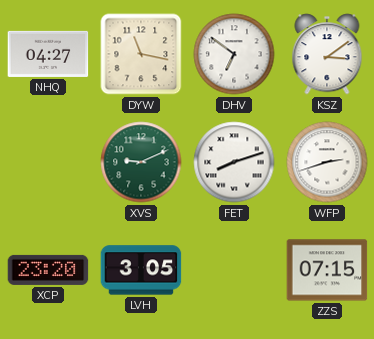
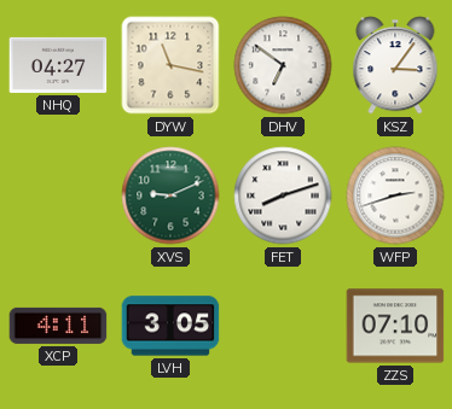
KSZ: 3:09 -> 3:06 (395, 65)
XCP: 23:20 -> 4:11 (58, 326)
ZZS: 07:15 -> 07:10 (395, 326)
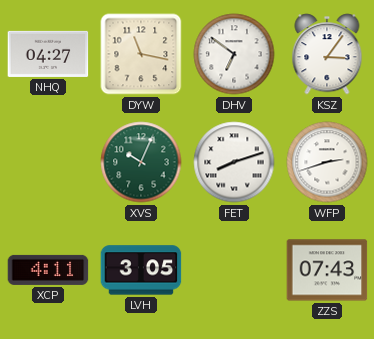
XVS: 9:11 -> 10:04 (141, 162)
ZZS: 07:10 -> 07:43 (327, 270)
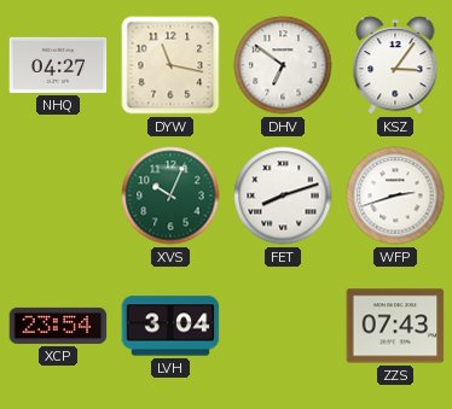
XCP: 4:11 -> 23:54 (58, 326)
LVH: 3:05 -> 3:04 (170, 326)
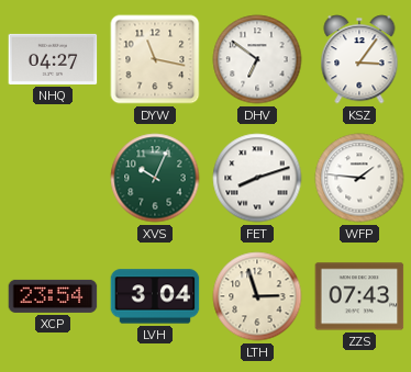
WFP: 2:42 -> 1:46 (359, 178)
LTH: none -> 2:57 (257, 296)
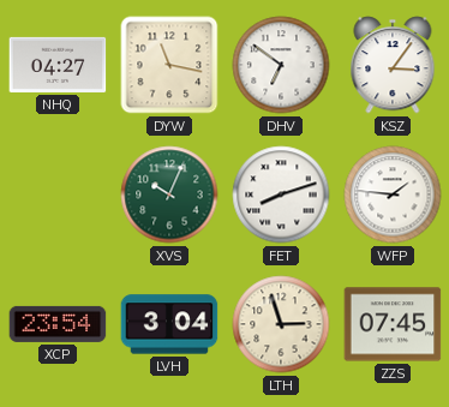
ZZS: 07:43 -> 07:45 (393, 324)
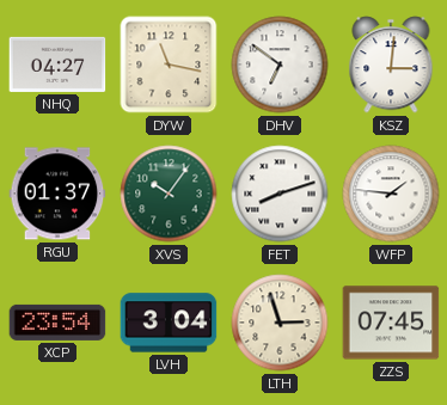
KSZ: 3:06 -> 3:01 (391, 65)
RGU: none -> 01:37 (57, 194)
XVS: 10:04 -> 10:06 (169, 194)
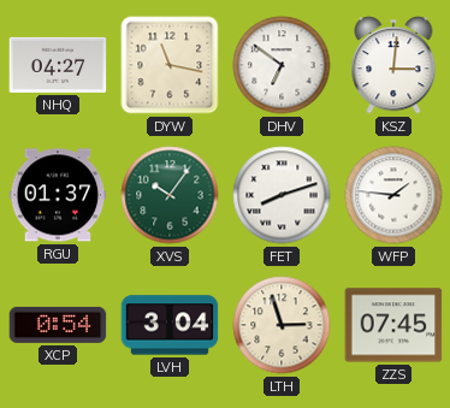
XCP: 23:54 -> 0:54 (58, 325)
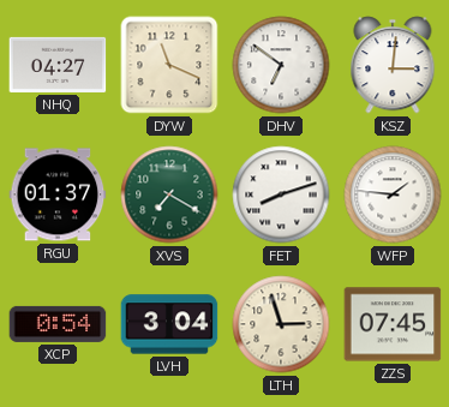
DYW: 11:17 -> 11:19 (169, 65)
XVS: 10:06 -> 7:20 (169, 194)
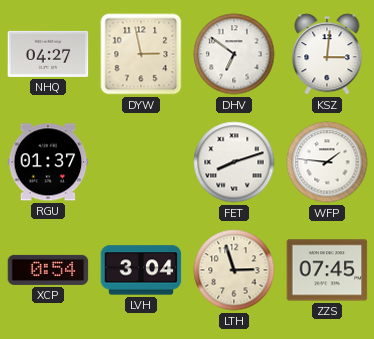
DYW: 11:19 -> 2:58 (141, 54)
XVS: 7:20 -> none (169, 194)
